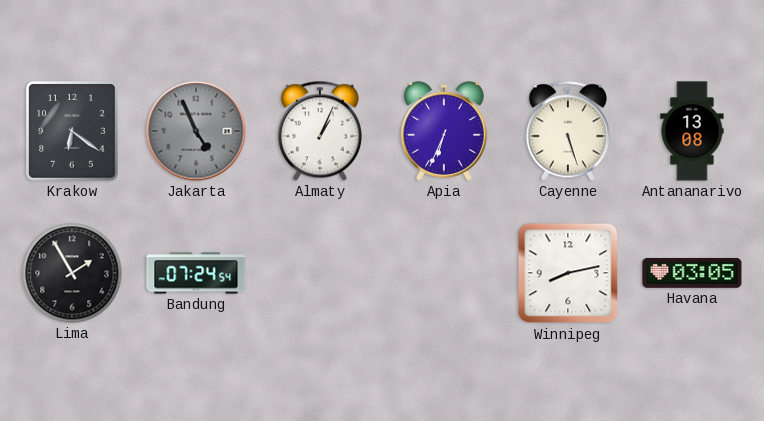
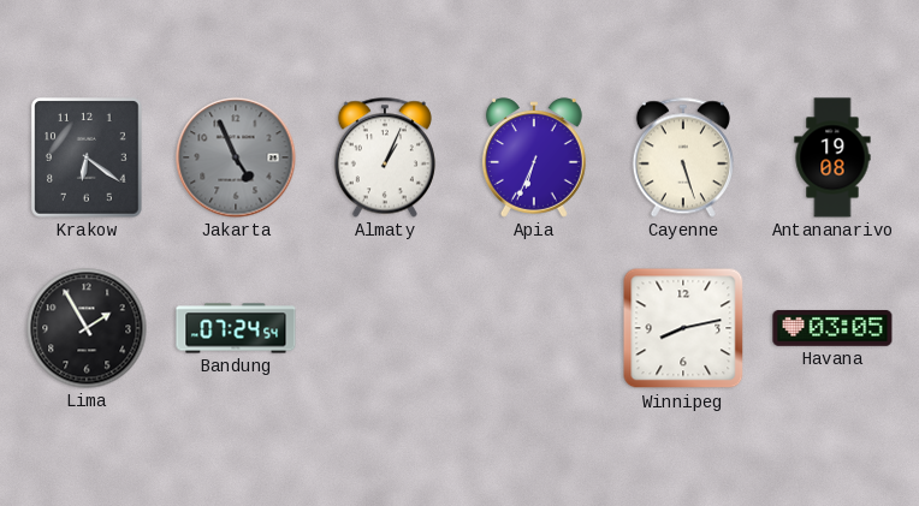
Antananarivo: 13:08 -> 19:08 (832, 157)
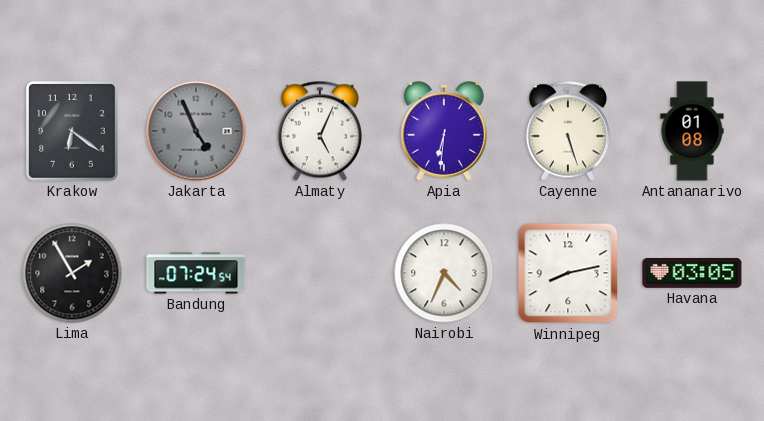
Almaty: 1:04 -> 5:04 (320, 131)
Apia: 6:34 -> 6:31 (444, 131)
Antananarivo: 19:08 -> 01:08 (692, 131)
Nairobi: none -> 4:34 (444, 273)
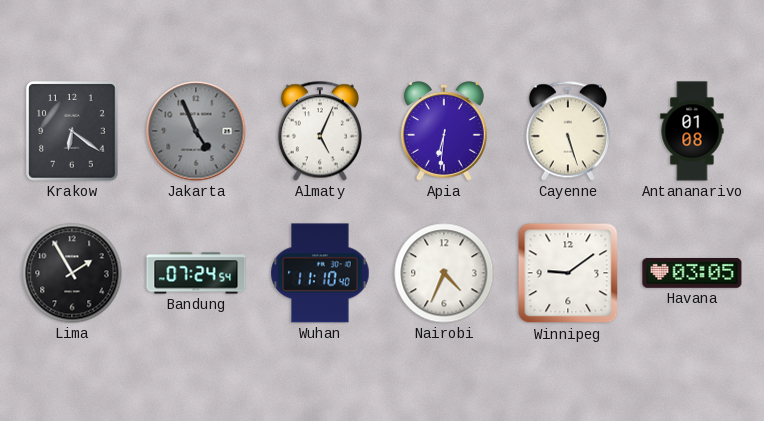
Wuhan: none -> 11:10 (320, 273)
Winnipeg: 8:13 -> 9:09 (568, 273)
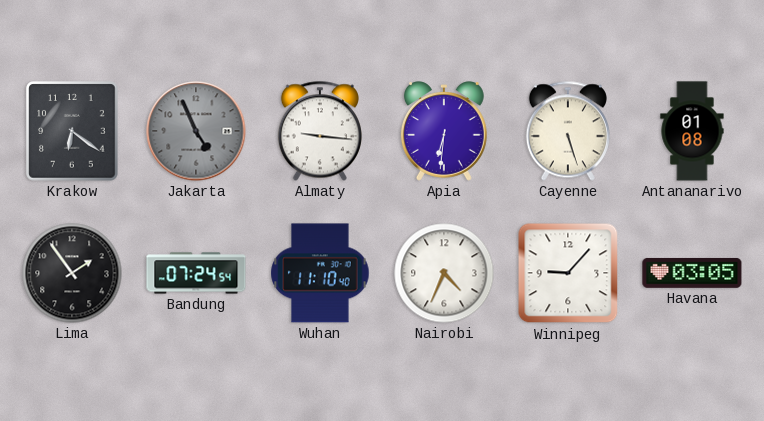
Almaty: 5:04 -> 9:16 (320, 131)
Lima: 1:55 -> 1:54 (72, 273)
Winnipeg: 9:09 -> 9:07 (568, 273)
